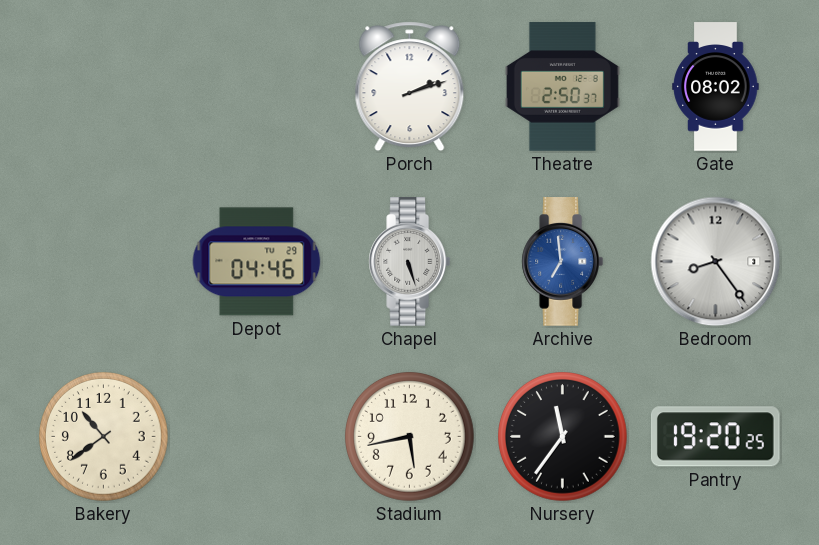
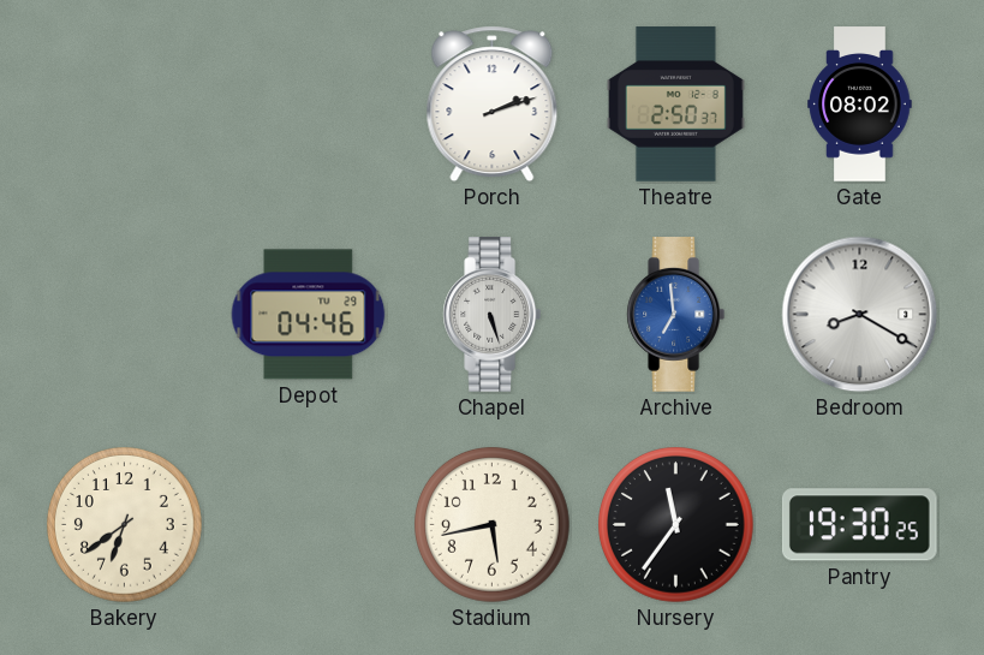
Bedroom: 8:24 -> 8:20 (860, 315)
Bakery: 10:39 -> 6:39 (125, 525)
Pantry: 19:20 -> 19:30 (859, 525)
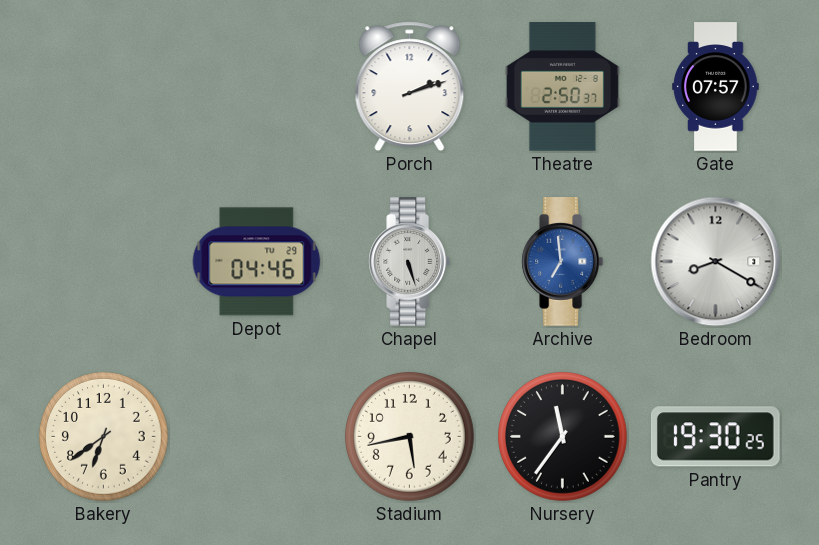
Gate: 08:02 -> 07:57 (716, 87)
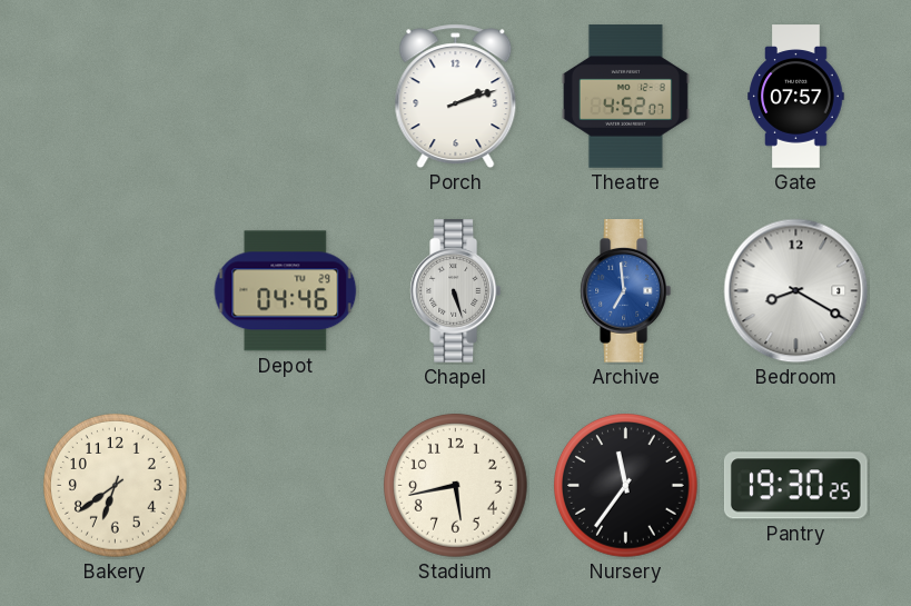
Theatre: 2:50 -> 4:52 (625, 97)
